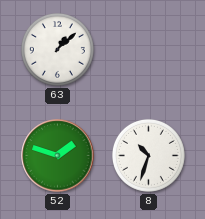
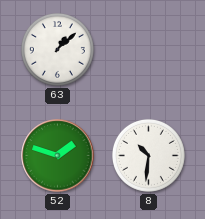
8: 10:33 -> 10:31 (148, 155)
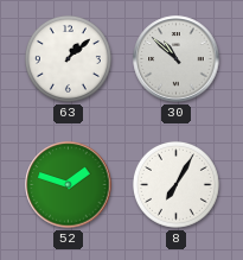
30: none -> 10:52 (177, 59)
8: 10:31 -> 7:05 (175, 184)
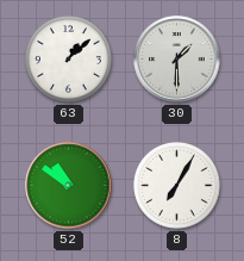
30: 10:52 -> 1:30 (177, 60)
52: 1:48 -> 10:51 (69, 186)
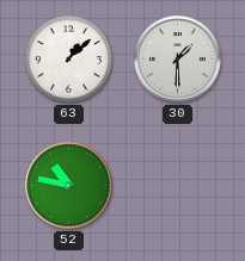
52: 10:51 -> 10:47 (69, 186)
8: 7:05 -> none (176, 185)
